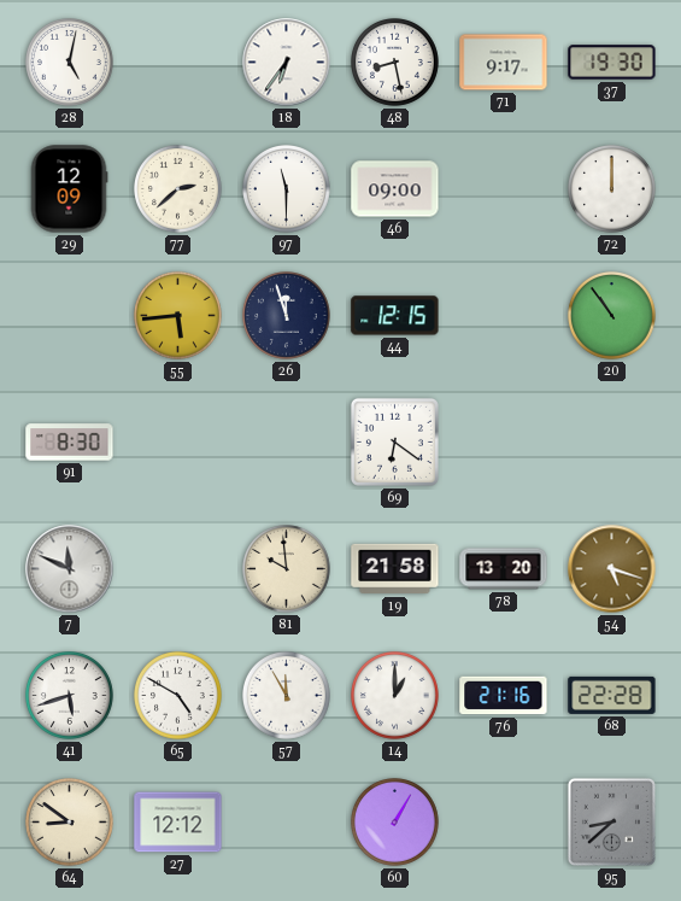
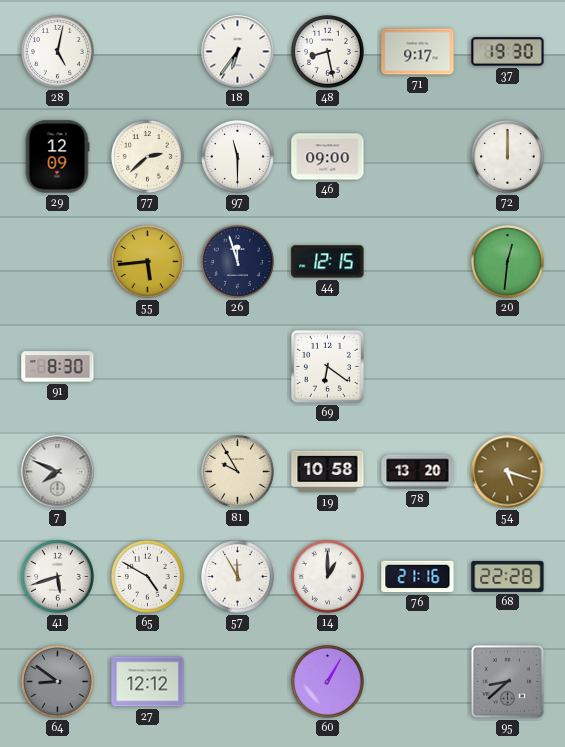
20: 10:54 -> 12:31 (508, 262)
7: 11:49 -> 7:49 (58, 472)
81: 9:59 -> 9:55 (238, 472)
19: 21:58 -> 10:58 (328, 472)
64 dial: cream -> grey (58, 682)
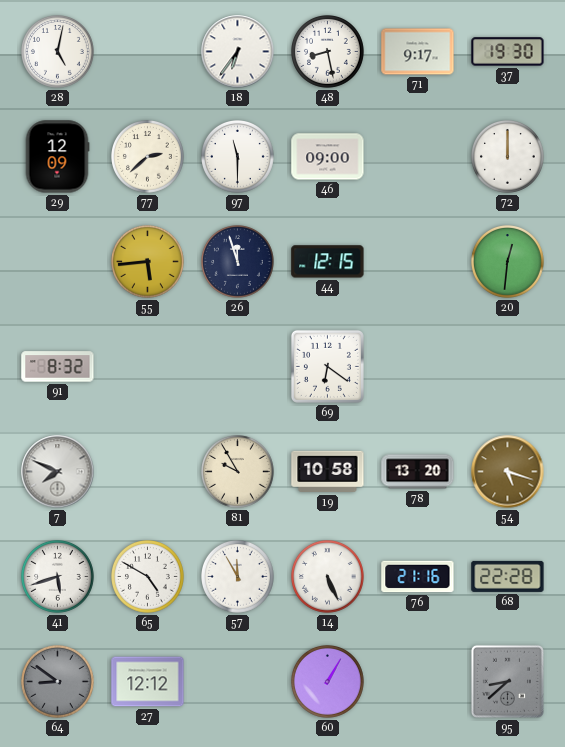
91: 8:30 -> 8:32 (58, 367)
14: 1:00 -> 5:26 (328, 577)
